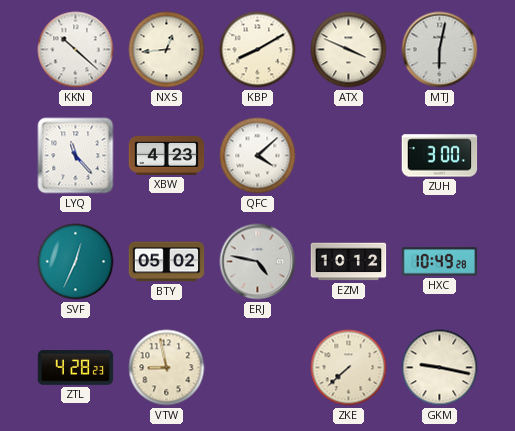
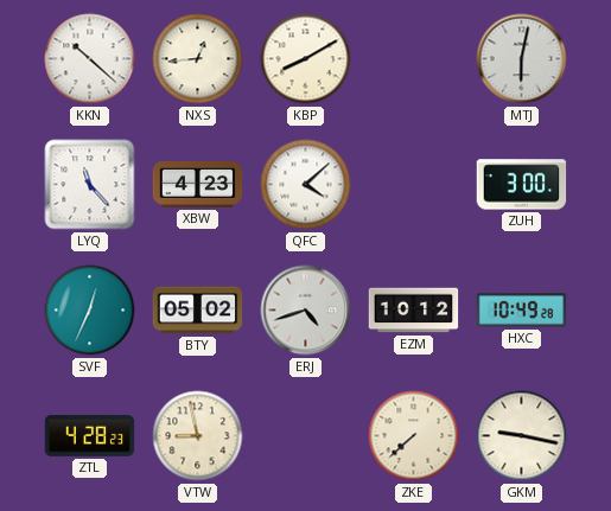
ATX: 3:49 -> none (349, 50)
ERJ: 4:47 -> 4:42 (306, 311)
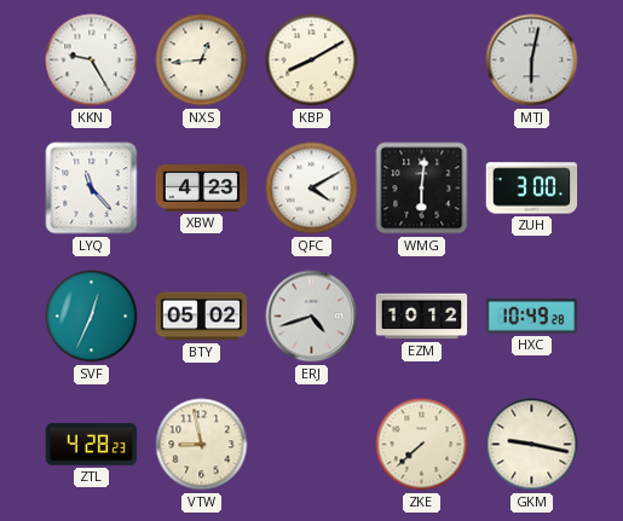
KKN: 10:22 -> 9:25 (92, 60)
QFC: 4:08 -> 4:10 (312, 189)
WMG: none -> 6:01 (422, 189)
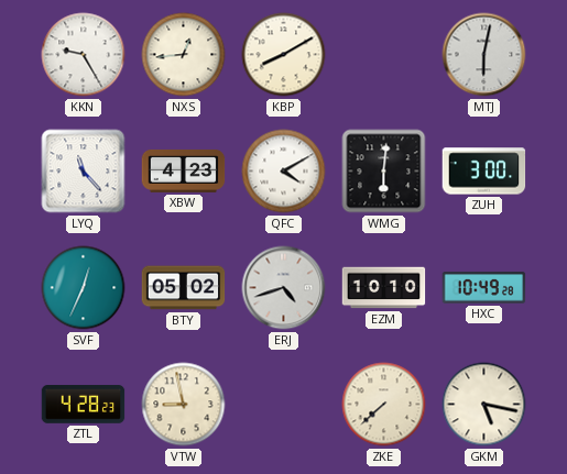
EZM: 10:12 -> 10:10 (384, 288)
GKM: 9:17 -> 5:17 (484, 405)
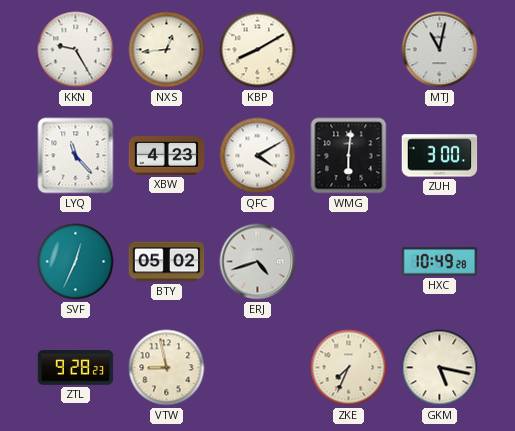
MTJ: 6:02 -> 11:02 (440, 50)
EZM: 10:10 -> none (384, 288)
ZTL: 4:28 -> 9:28 (76, 368)
ZKE: 7:38 -> 7:34 (349, 368)
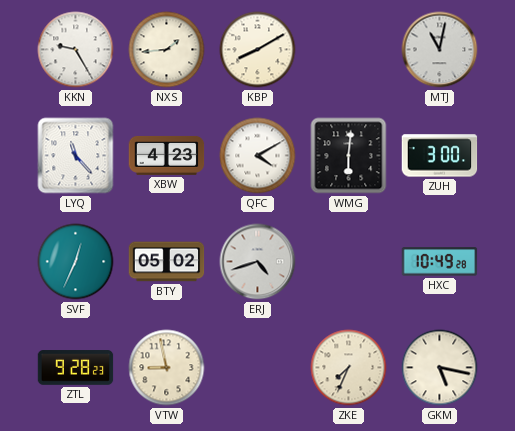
NXS: 12:44 -> 1:44 (167, 50)
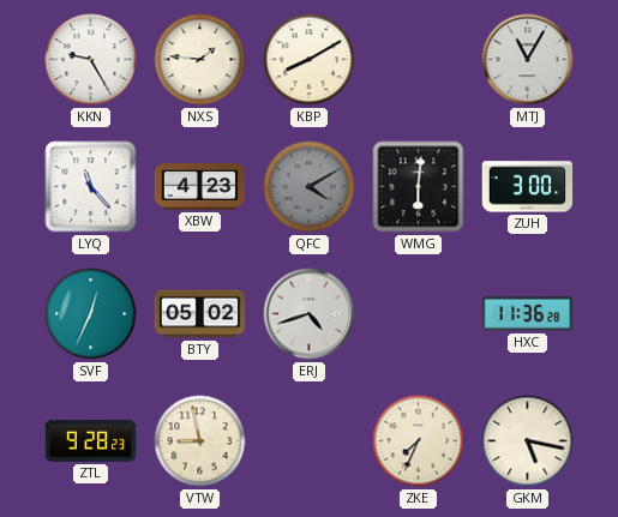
NXS: 1:44 -> 1:46 (200, 60)
MTJ: 11:02 -> 11:05 (528, 60)
QFC dial: white -> grey (310, 187)
HXC: 10:49 -> 11:36 (528, 314)
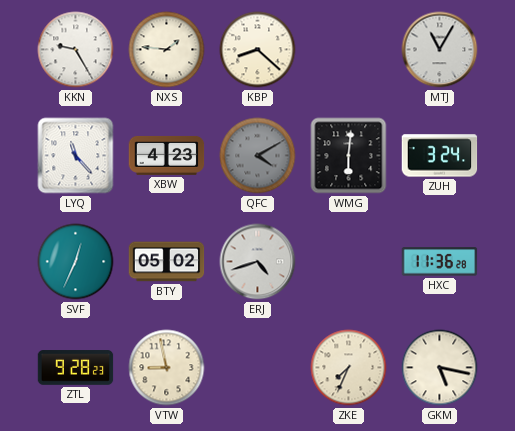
KBP: 8:10 -> 8:22 (258, 50)
ZUH: 3:00 -> 3:24 (440, 156)
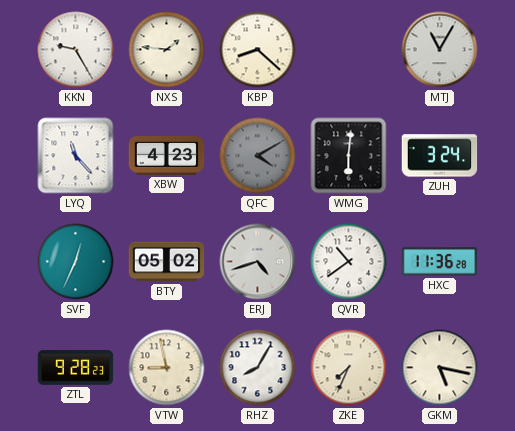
QVR: none -> 10:39 (349, 262)
RHZ: none -> 8:05 (258, 368)
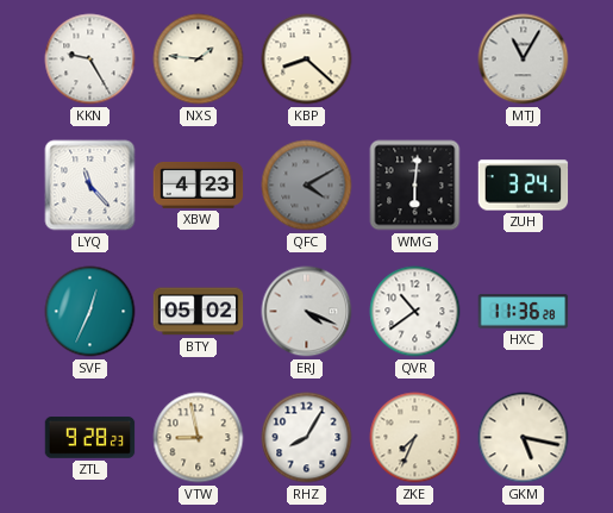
ERJ: 4:42 -> 4:19 (307, 312)
